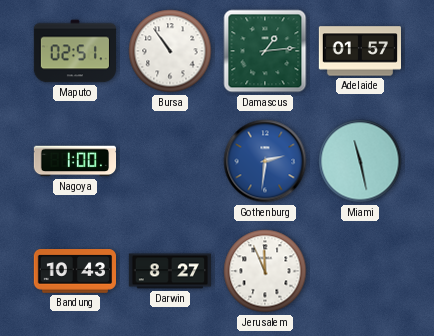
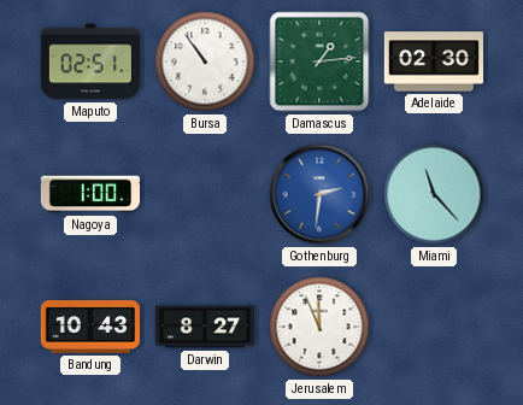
Adelaide: 01:57 -> 02:30 (433, 61)
Miami: 11:28 -> 11:23 (434, 194)
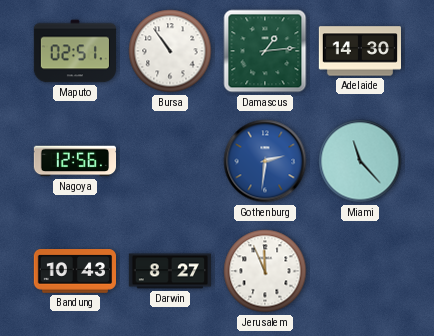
Adelaide: 02:30 -> 14:30 (359, 51)
Nagoya: 1:00 -> 12:56 (74, 161)
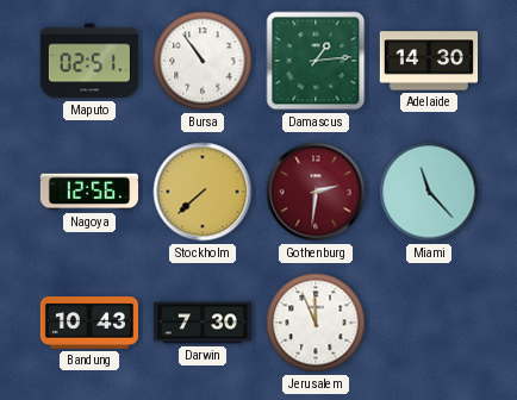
Stockholm: none -> 7:38 (203, 192)
Gothenburg dial: blue -> burgundy (316, 192)
Darwin: 8:27 -> 7:30 (201, 323)
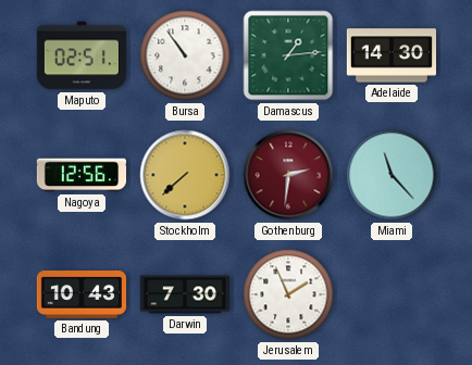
Jerusalem: 11:56 -> 1:56 (288, 294)
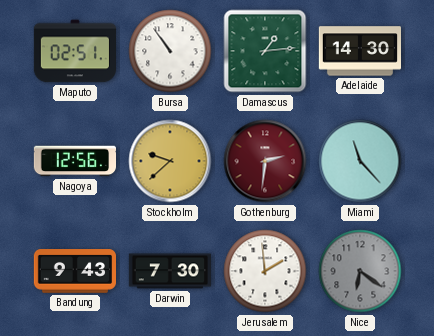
Stockholm: 7:38 -> 9:38 (170, 161)
Bandung: 10:43 -> 9:43 (74, 271)
Jerusalem: 1:56 -> 1:59 (265, 271)
Nice: none -> 6:21 (360, 271)
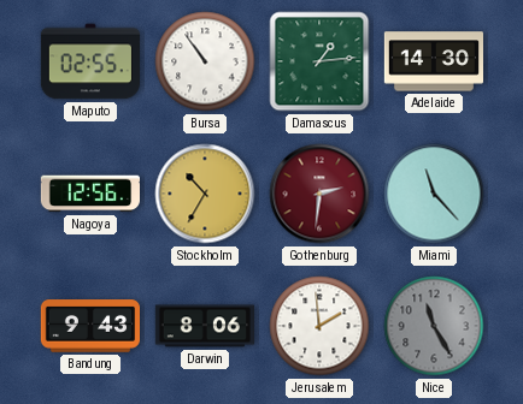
Maputo: 02:51 -> 02:55 (89, 61)
Stockholm: 9:38 -> 10:35 (205, 194)
Darwin: 7:30 -> 8:06 (204, 326)
Nice: 6:21 -> 11:25 (434, 326)
